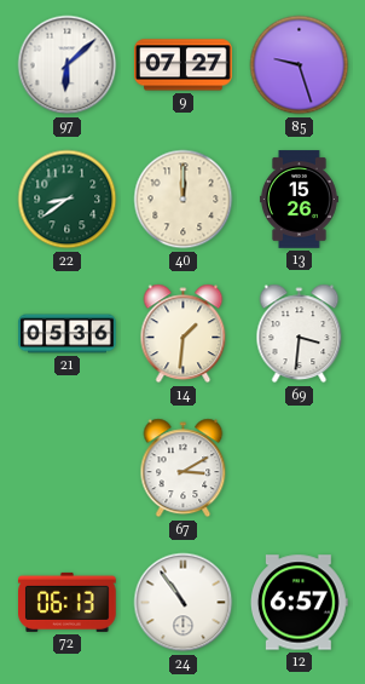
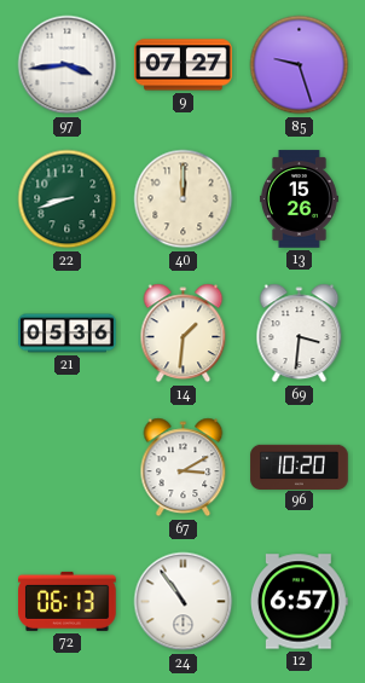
97: 6:08 -> 3:44 (68, 65)
22: 8:39 -> 8:42 (68, 199)
96: none -> 10:20 (300, 467)
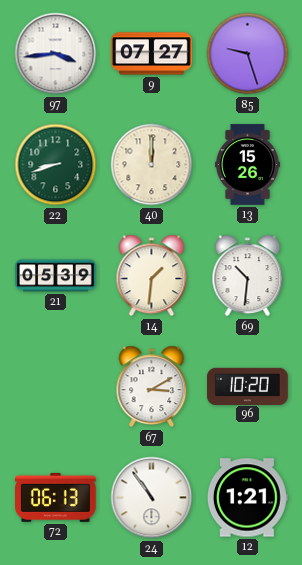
21: 05:36 -> 05:39 (56, 276)
69: 3:31 -> 10:31 (248, 276)
12: 6:57 -> 1:21 (247, 498)
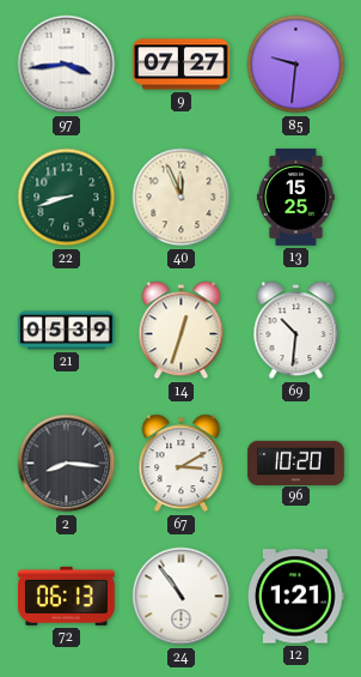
85: 9:27 -> 9:31 (296, 65)
40: 12:00 -> 11:56 (182, 198)
13: 15:26 -> 15:25 (295, 198)
14: 1:31 -> 12:33 (182, 331)
2: none -> 8:16 (67, 464)
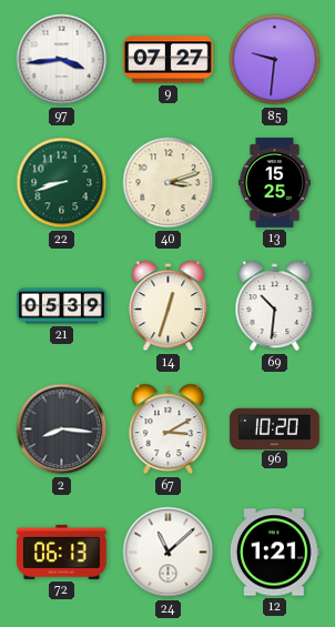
40: 11:56 -> 3:12 (169, 183)
24: 10:54 -> 11:08 (169, 553)
